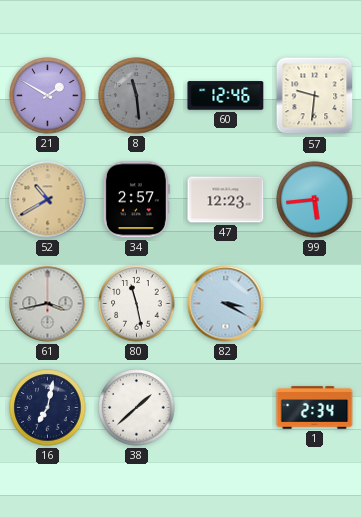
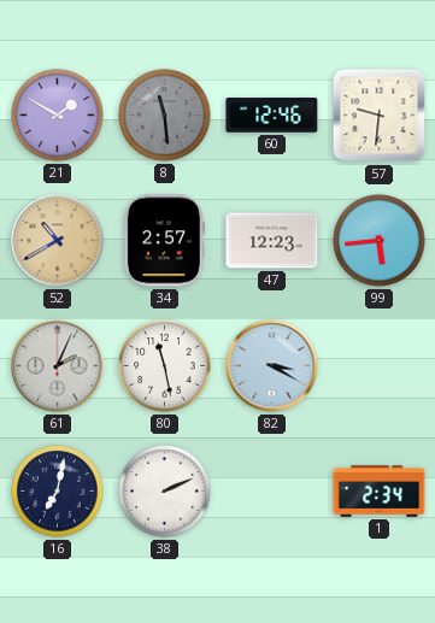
61: 3:43 -> 2:04 (58, 366)
38: 1:38 -> 2:11 (165, 492)
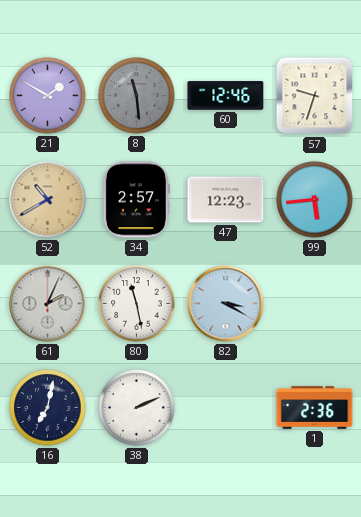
57: 9:31 -> 9:33 (315, 96)
1: 2:34 -> 2:36 (315, 408)
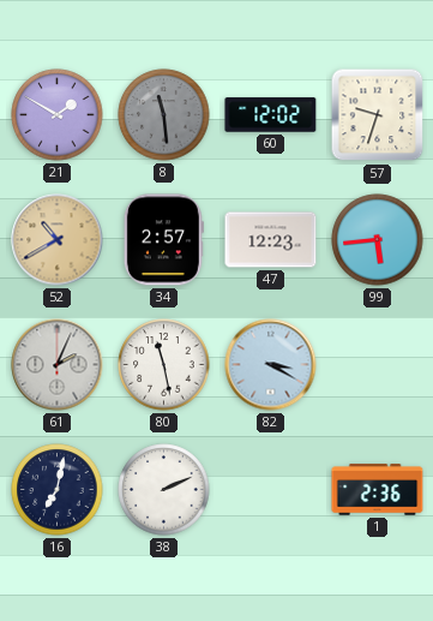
60: 12:46 -> 12:02 (271, 115)
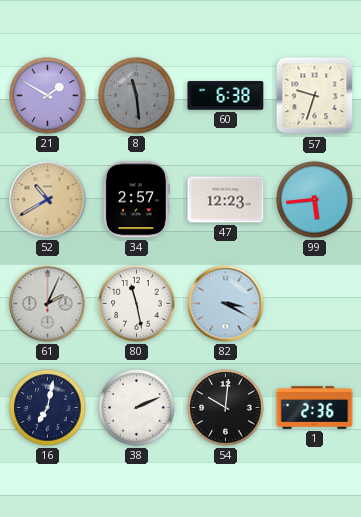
60: 12:02 -> 6:38 (226, 96)
54: none -> 10:01 (226, 408)
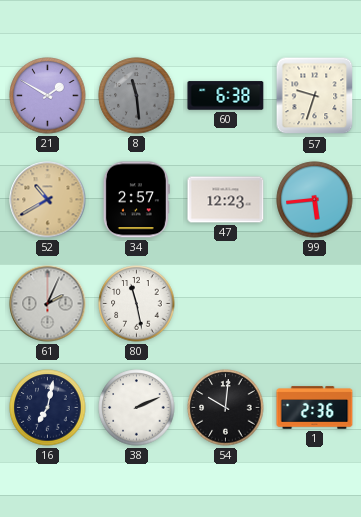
82: 3:20 -> none (226, 304)
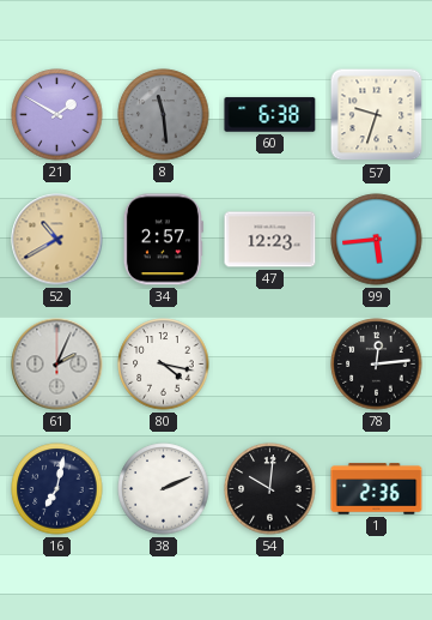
80: 11:28 -> 4:17 (164, 365)
78: none -> 12:14 (377, 365)
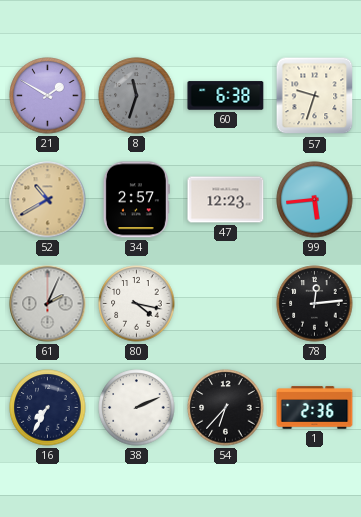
8: 11:29 -> 11:33 (137, 96)
16: 7:02 -> 7:35 (48, 408)
54: 10:01 -> 6:37 (226, 408)
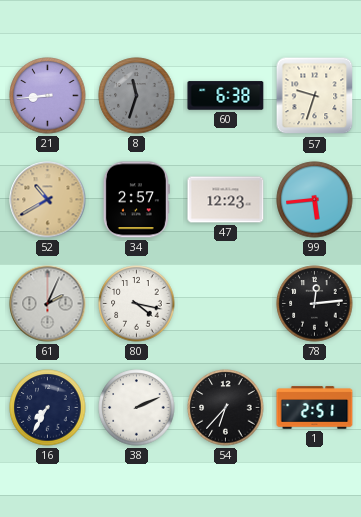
21: 1:50 -> 8:44 (48, 96)
1: 2:36 -> 2:51 (315, 408)
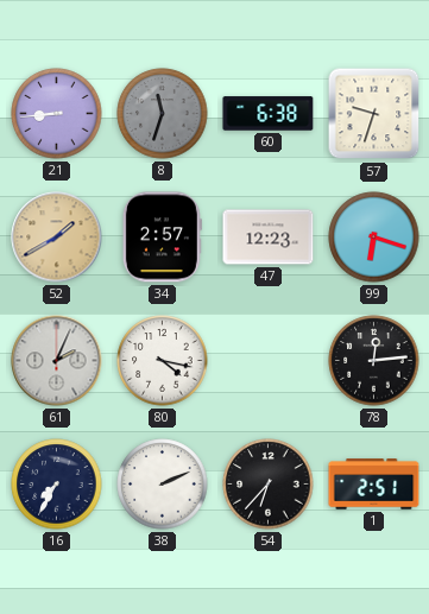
52: 10:40 -> 1:40 (57, 238)
99: 5:44 -> 6:18 (374, 238)
